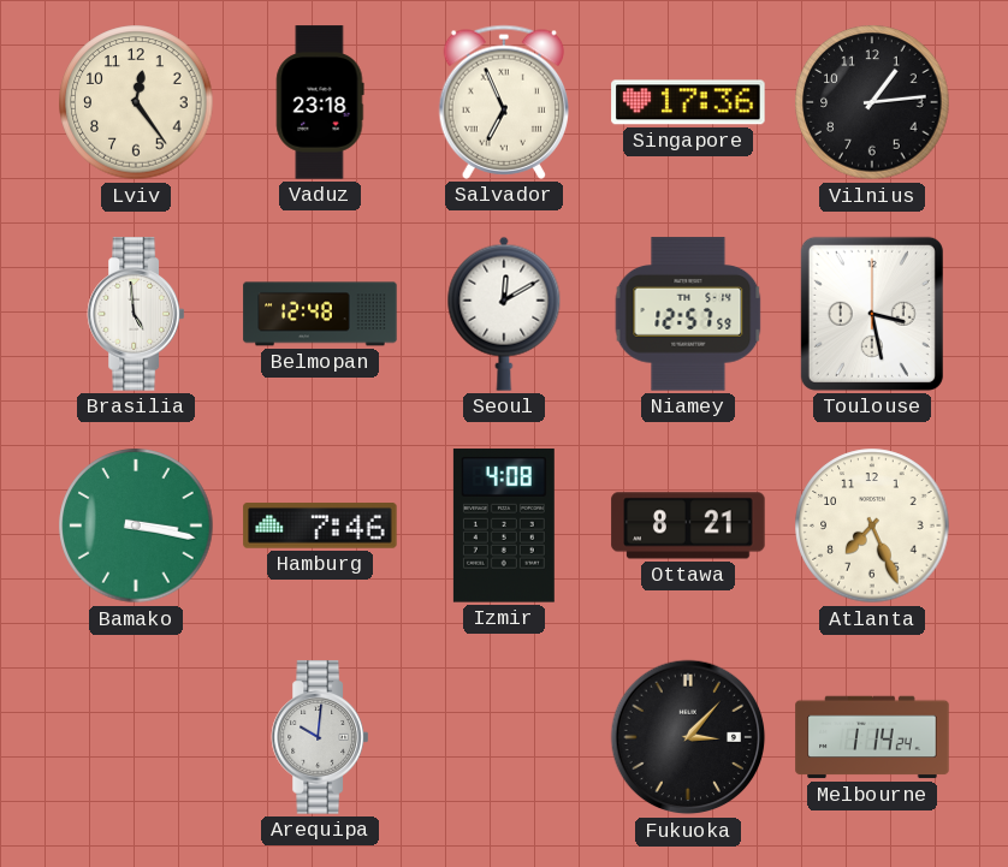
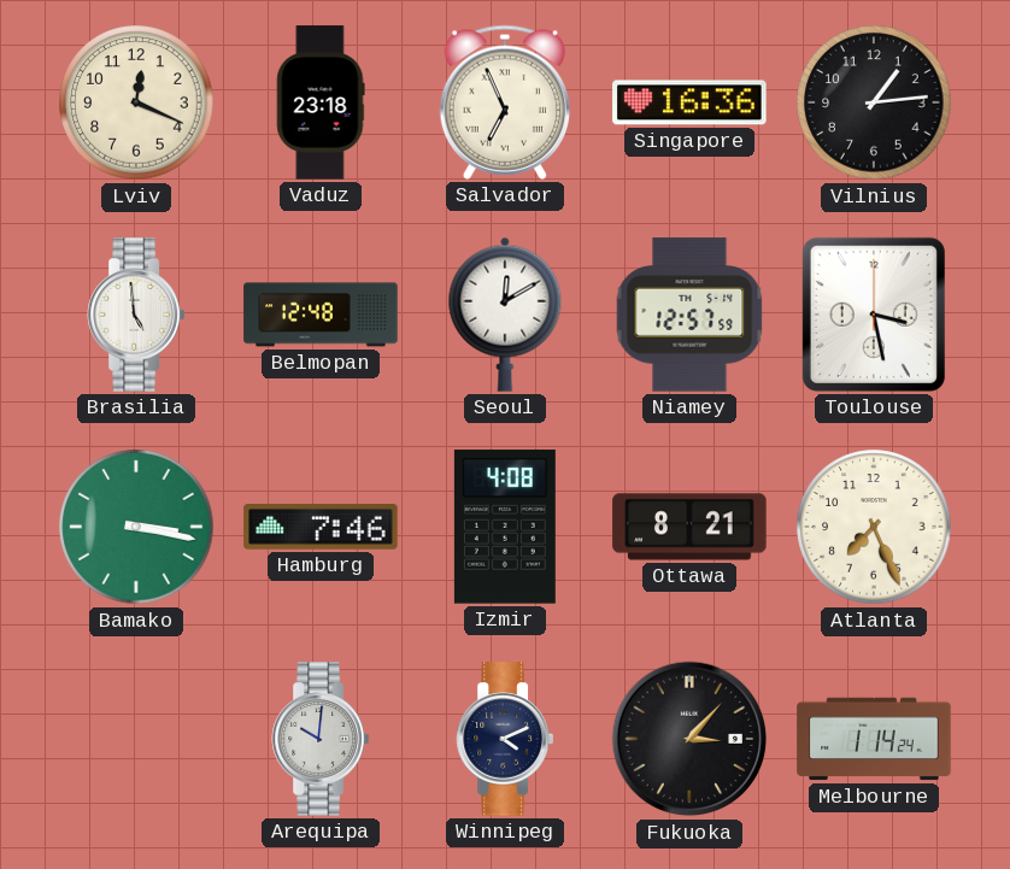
Lviv: 12:24 -> 12:19 (136, 102)
Singapore: 17:36 -> 16:36 (689, 102)
Winnipeg: none -> 4:11 (504, 739)
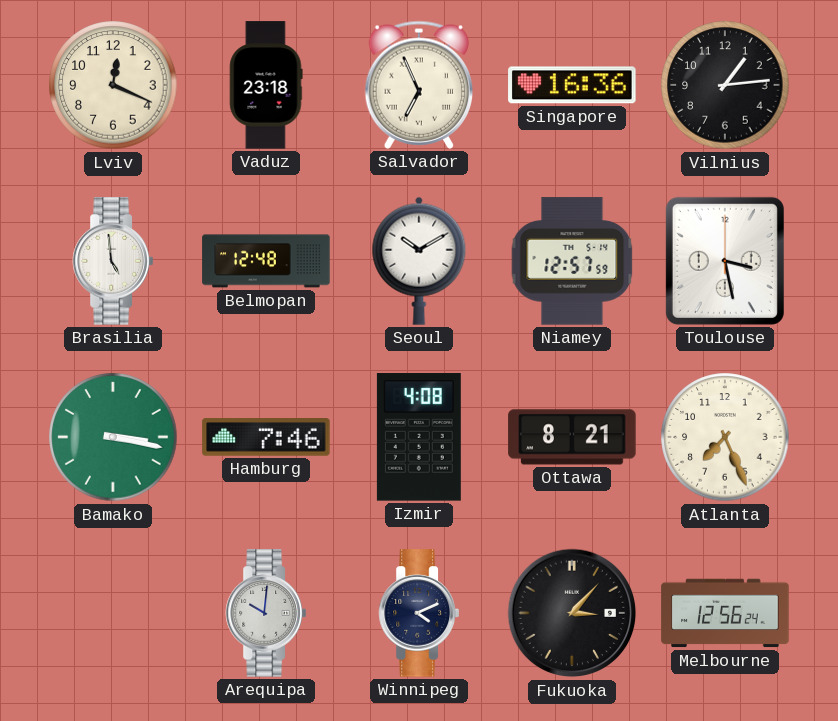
Seoul: 12:10 -> 10:10 (419, 261)
Melbourne: 1:14 -> 12:56 (725, 613)
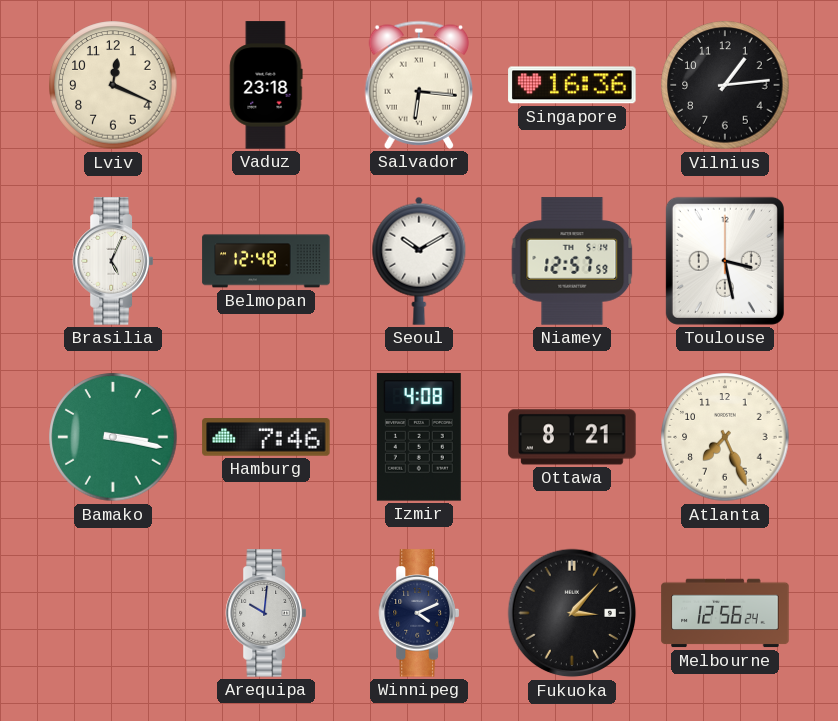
Salvador: 6:56 -> 6:16 (418, 85)
Brasilia: 4:59 -> 5:04 (112, 261)
